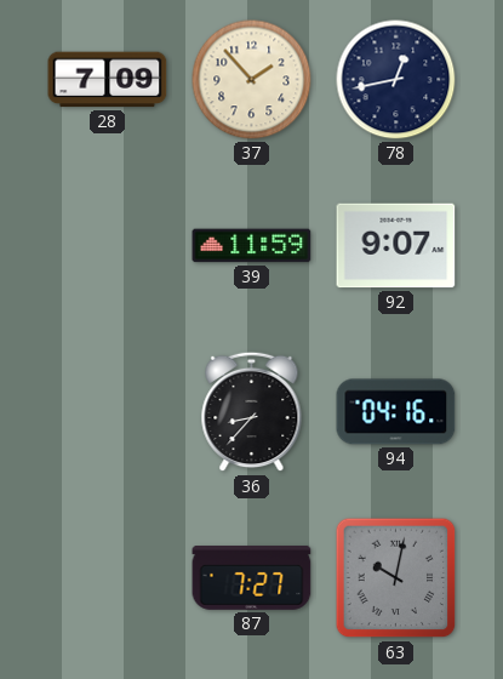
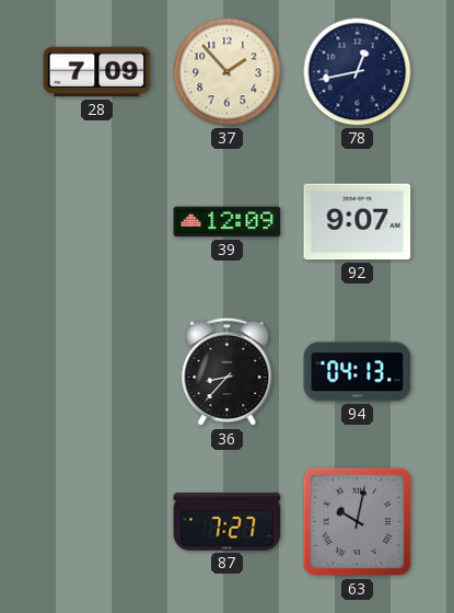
39: 11:59 -> 12:09 (228, 222)
94: 04:16 -> 04:13 (358, 372)
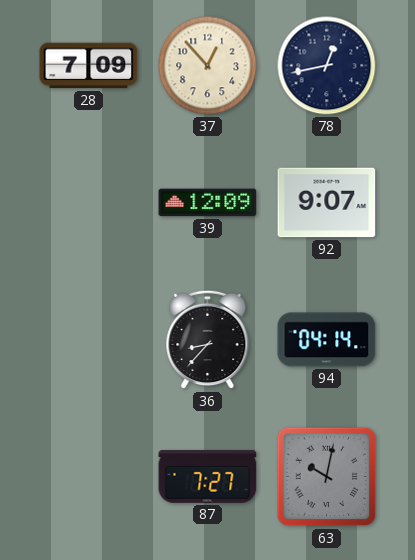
37: 1:53 -> 12:53 (208, 66)
94: 04:13 -> 04:14 (327, 340)
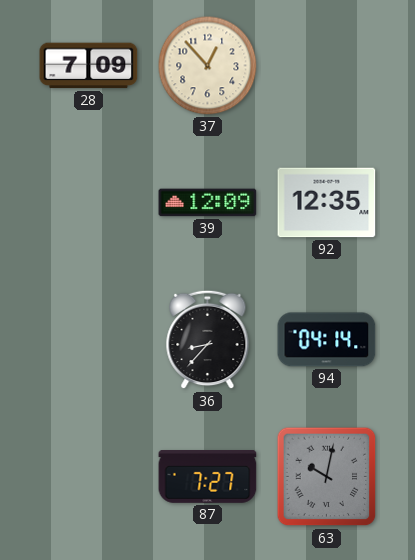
78: 12:43 -> none (327, 66)
92: 9:07 -> 12:35 (327, 203)
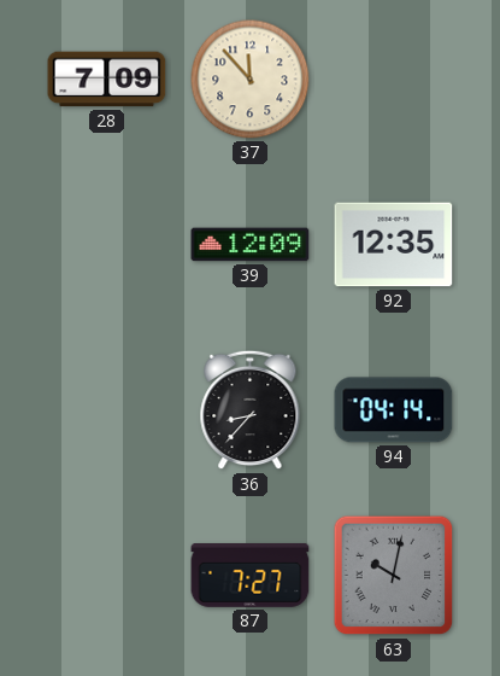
37: 12:53 -> 11:53 (251, 80)
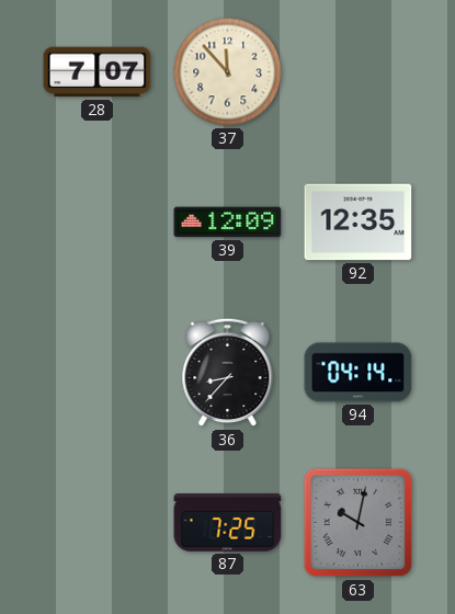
28: 7:09 -> 7:07 (98, 72)
87: 7:27 -> 7:25 (228, 523)
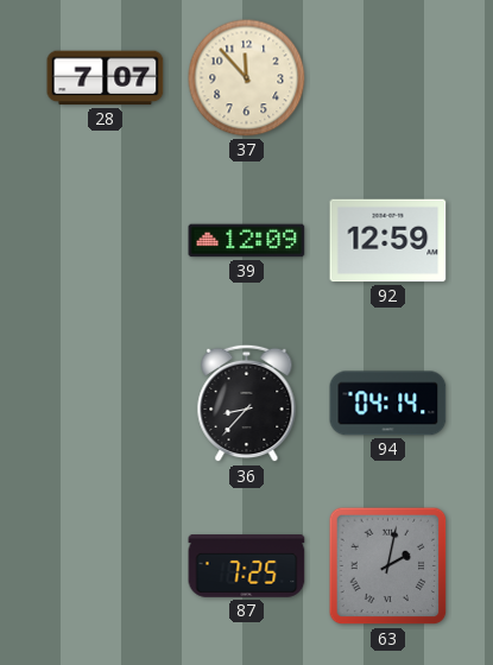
92: 12:35 -> 12:59 (388, 241)
63: 10:02 -> 2:02 (388, 566)
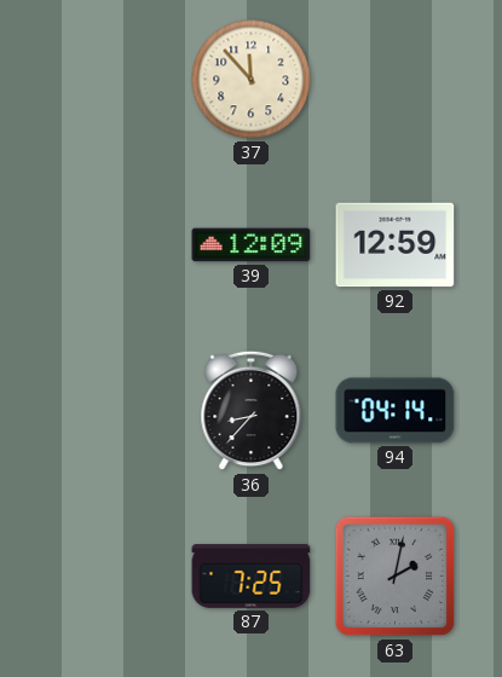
28: 7:07 -> none (106, 78)
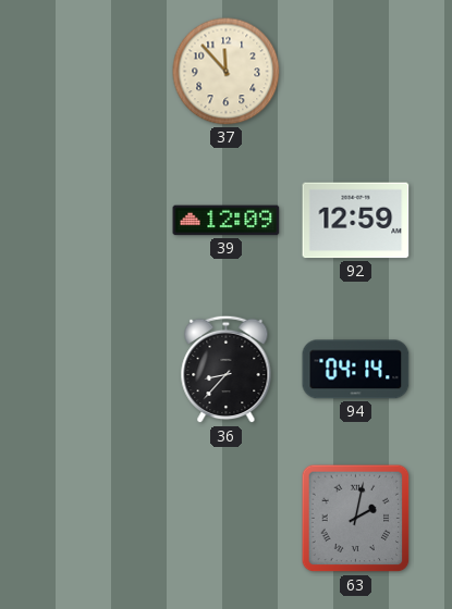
87: 7:25 -> none (252, 577)
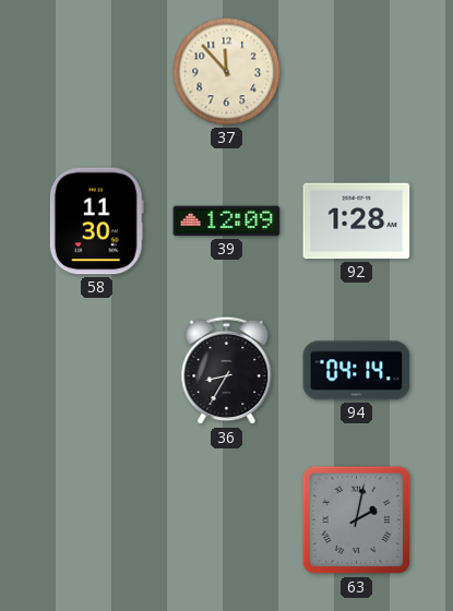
58: none -> 11:30 (96, 221)
92: 12:59 -> 1:28 (357, 221)
36: 8:37 -> 8:35 (227, 371)
